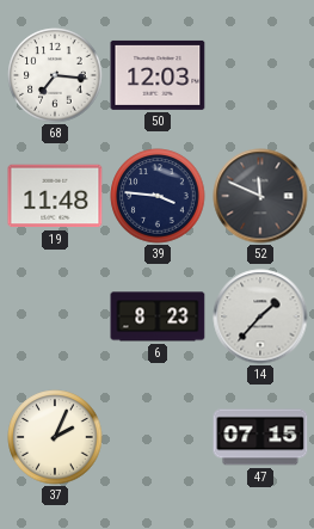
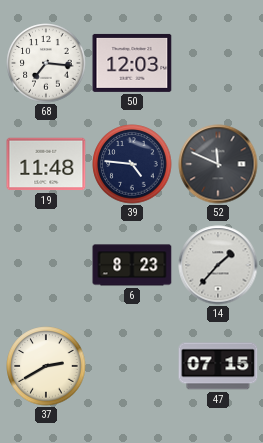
39: 3:46 -> 4:46 (132, 164)
37: 2:04 -> 2:40 (46, 366)
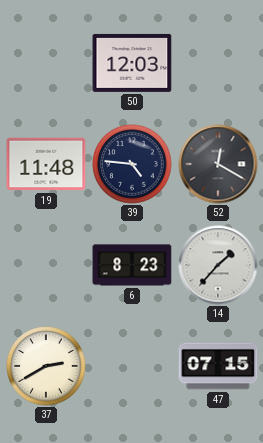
68: 7:16 -> none (46, 63)
52: 11:49 -> 12:20 (218, 164)
